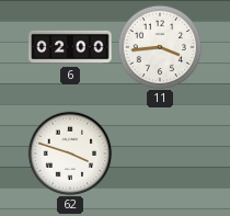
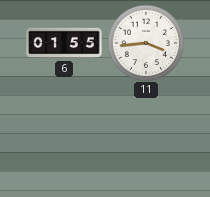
6: 02:00 -> 01:55 (64, 43)
62: 3:48 -> none (70, 154)
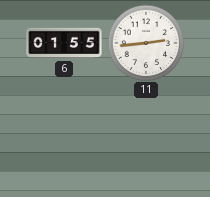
11: 3:44 -> 2:44 (146, 43)
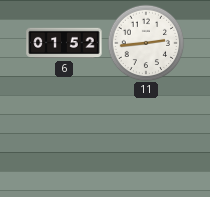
6: 01:55 -> 01:52 (64, 43)
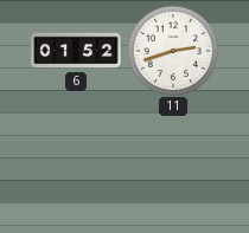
11: 2:44 -> 2:42 (173, 51)
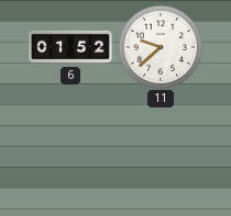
11: 2:42 -> 9:38 (161, 47)
